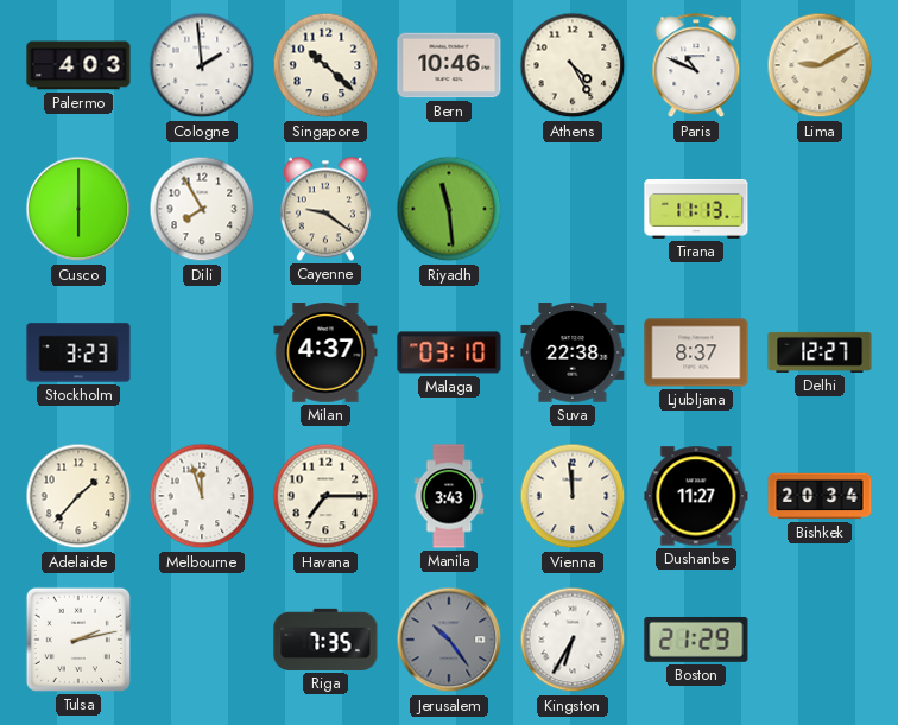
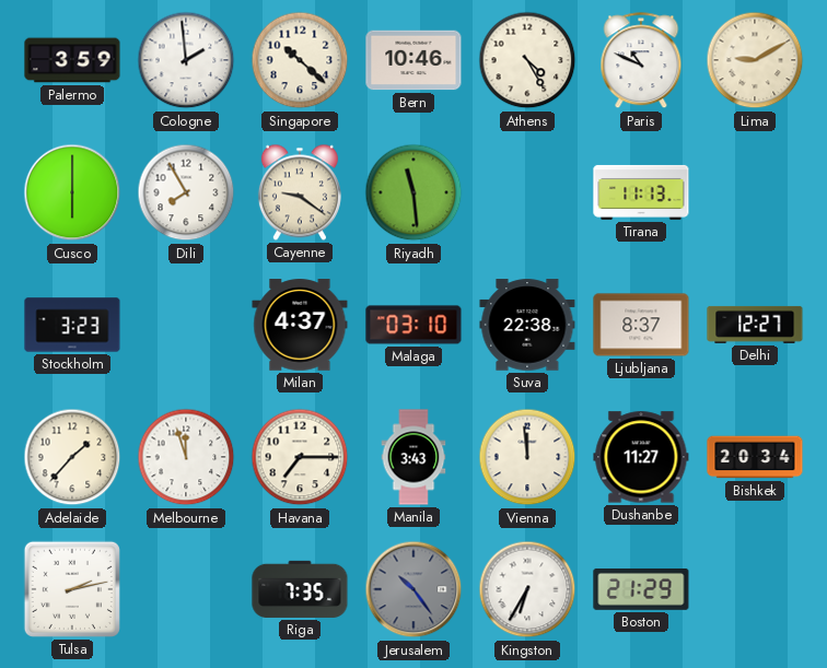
Palermo: 4:03 -> 3:59 (72, 60)
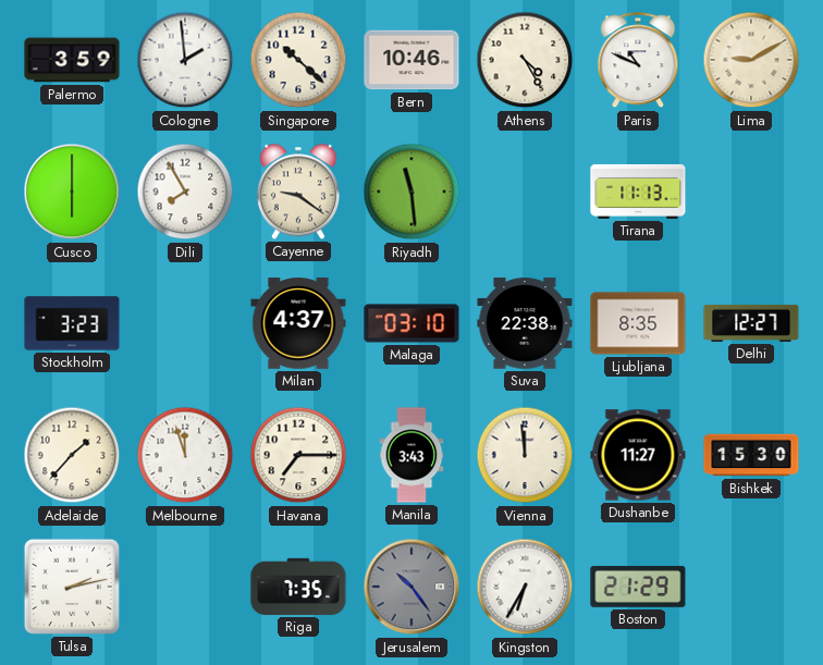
Ljubljana: 8:37 -> 8:35 (638, 323)
Bishkek: 20:34 -> 15:30 (751, 455)
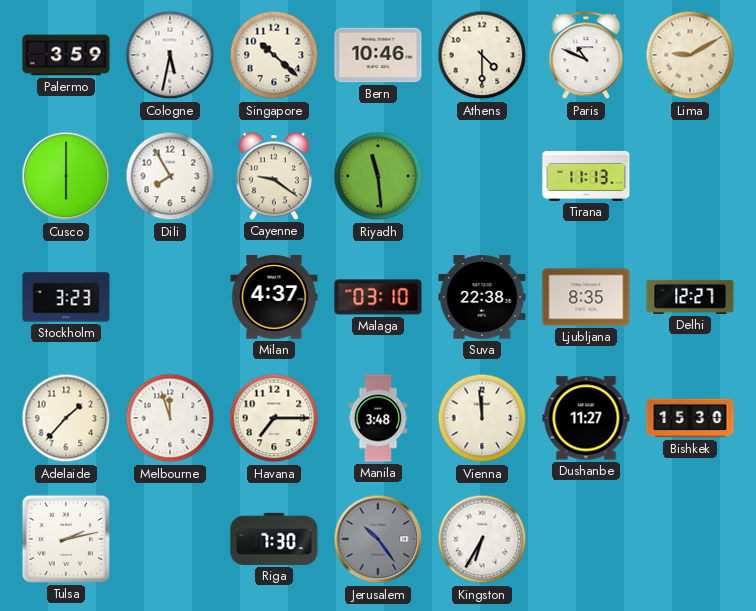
Cologne: 1:59 -> 5:32 (170, 55)
Athens: 4:25 -> 4:30 (482, 55)
Manila: 3:43 -> 3:48 (378, 418)
Riga: 7:35 -> 7:30 (274, 539)
Boston: 21:29 -> none (638, 587)
